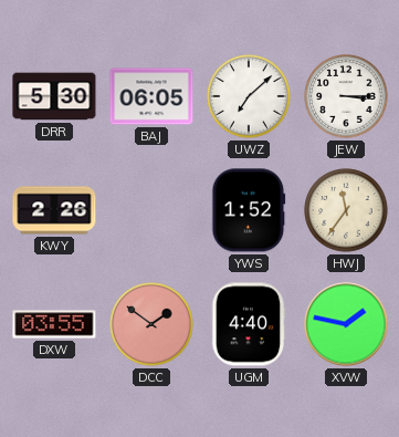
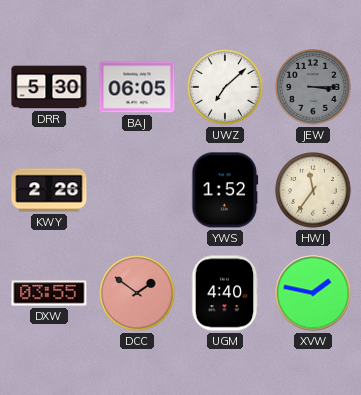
JEW dial: white -> grey (313, 87)
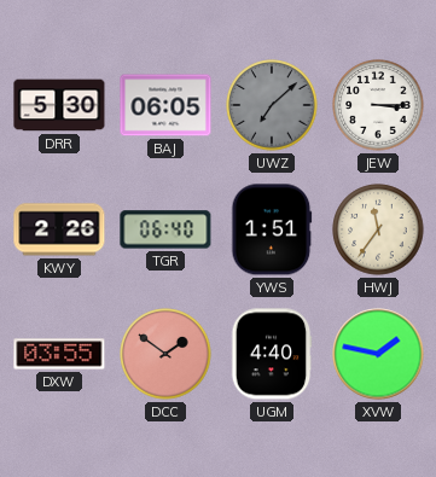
UWZ dial: white -> grey (272, 105)
JEW dial: grey -> white (378, 105)
TGR: none -> 06:40 (165, 229)
YWS: 1:52 -> 1:51 (272, 229)
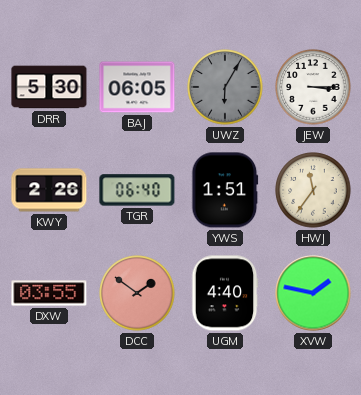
UWZ: 7:08 -> 6:05 (225, 87)
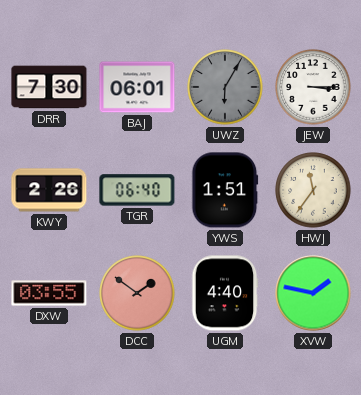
DRR: 5:30 -> 7:30 (49, 87)
BAJ: 06:05 -> 06:01 (137, 87)
